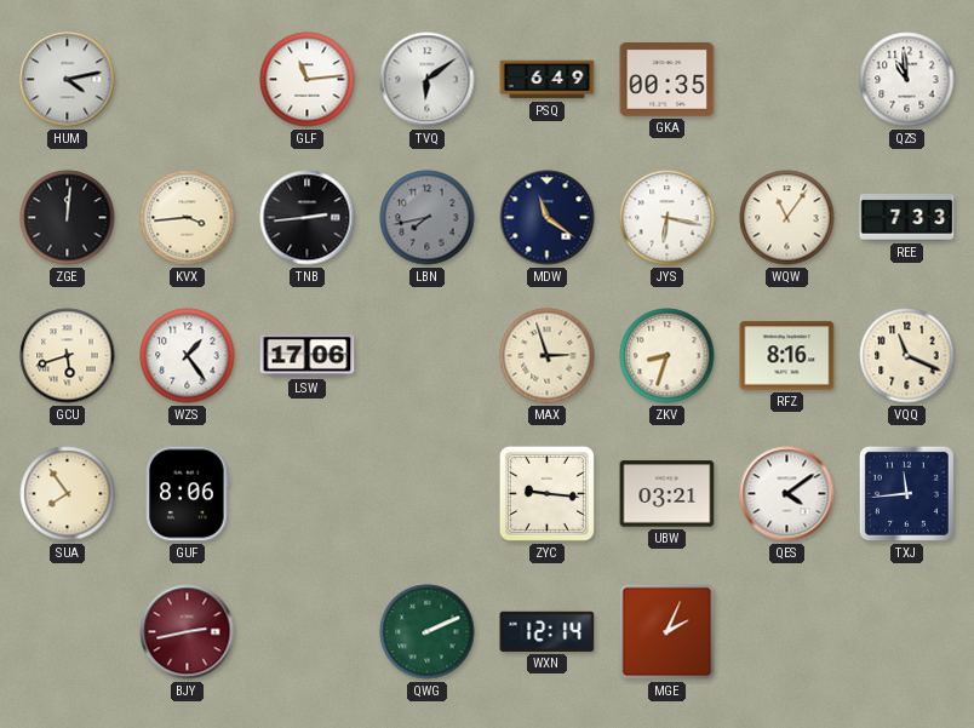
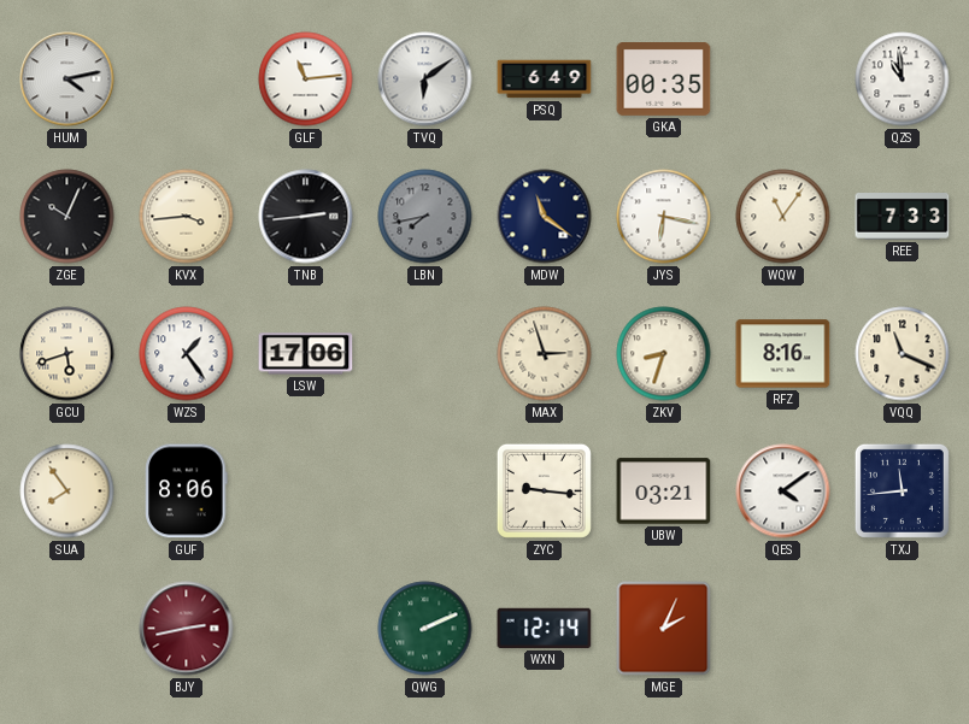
ZGE: 12:01 -> 10:04 (67, 217)
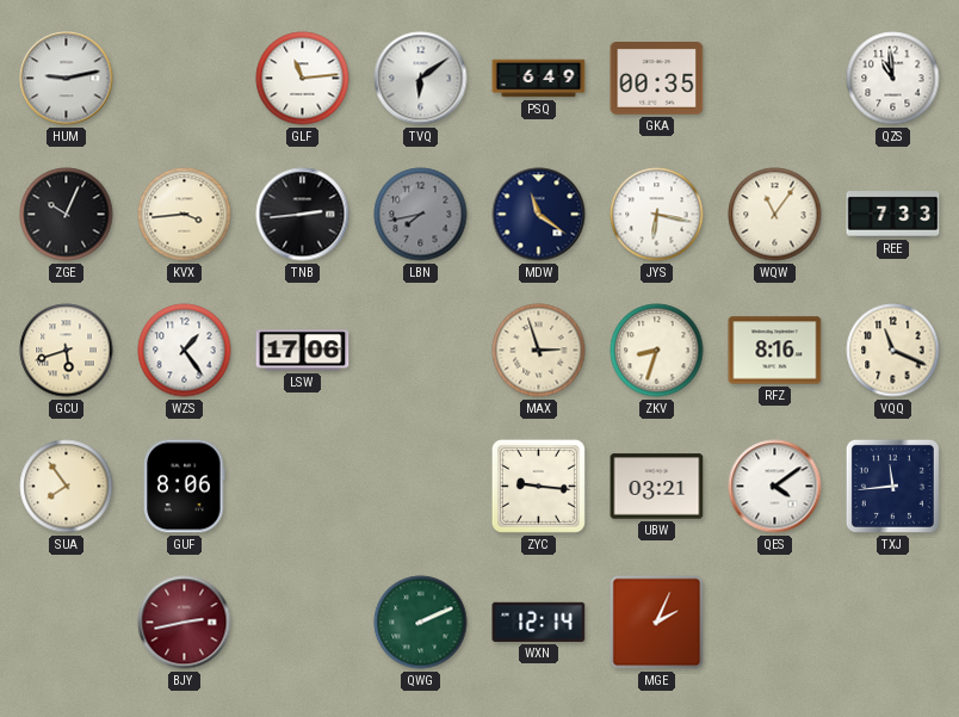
HUM: 4:13 -> 9:13 (67, 79)
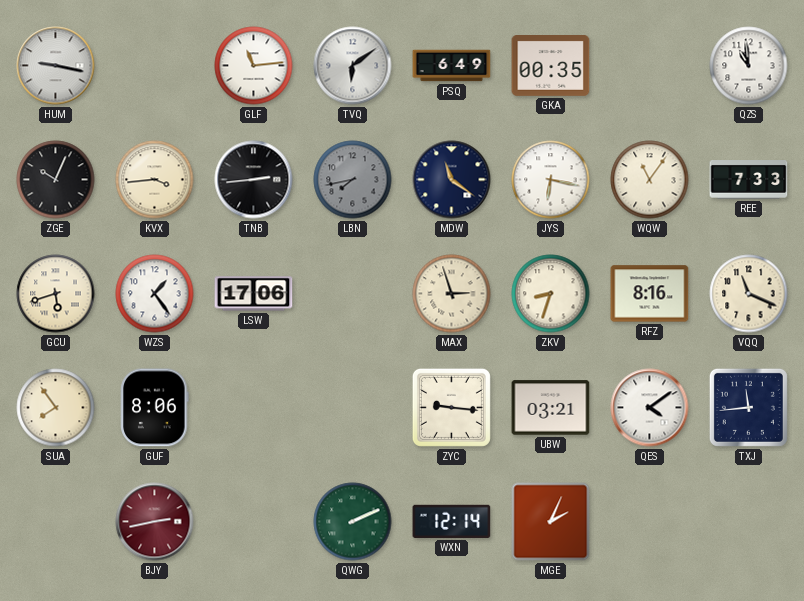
HUM: 9:13 -> 9:17 (56, 66)
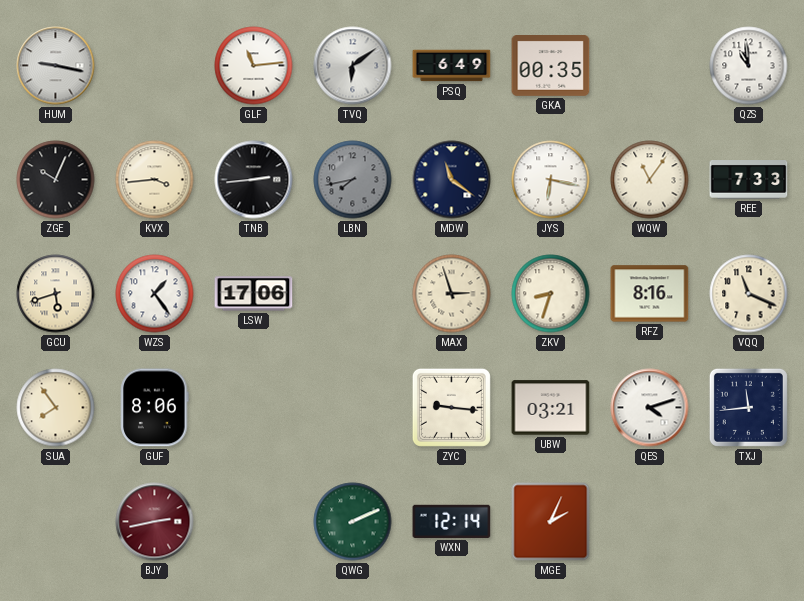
QES: 4:09 -> 4:12 (650, 408)
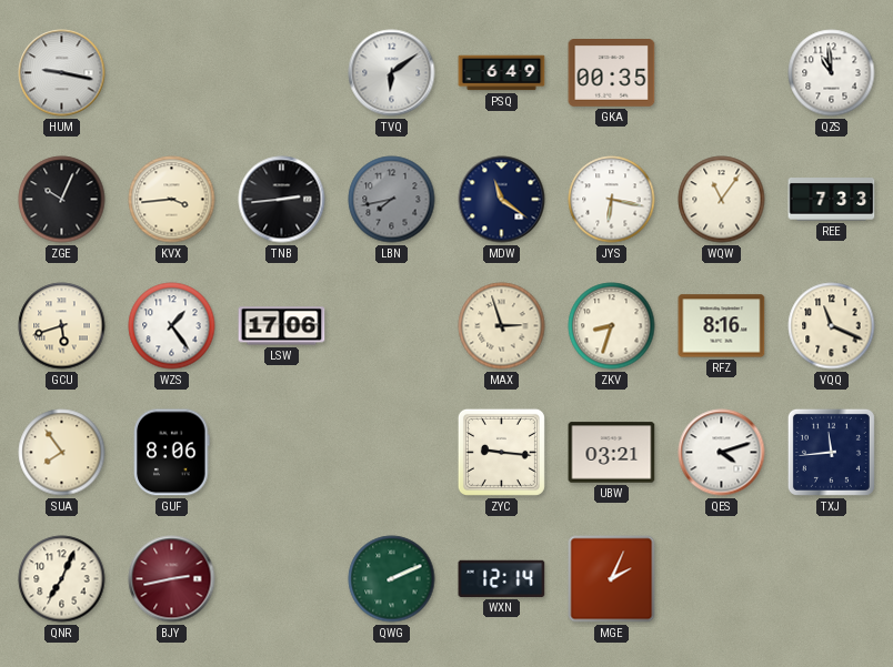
GLF: 11:14 -> none (254, 66)
QNR: none -> 7:04 (62, 579)
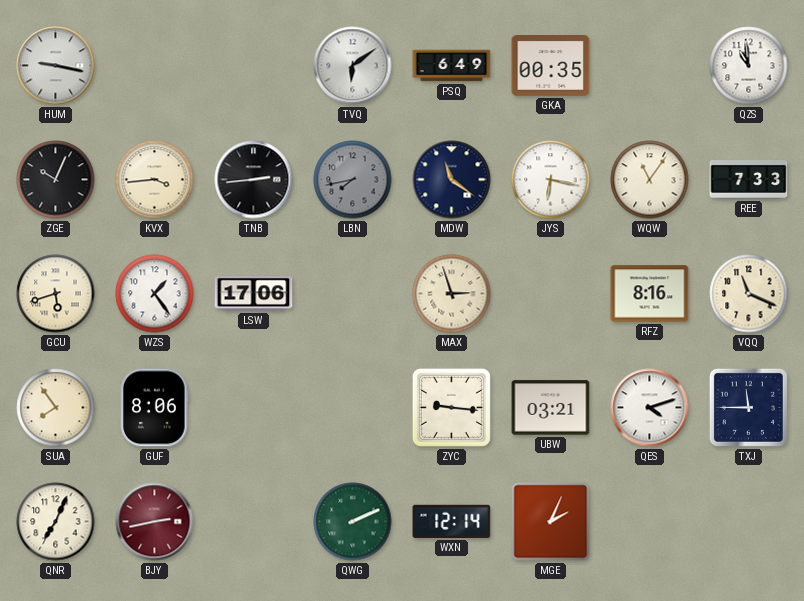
ZKV: 8:33 -> none (612, 326)
TXJ: 11:44 -> 11:45 (748, 407)
